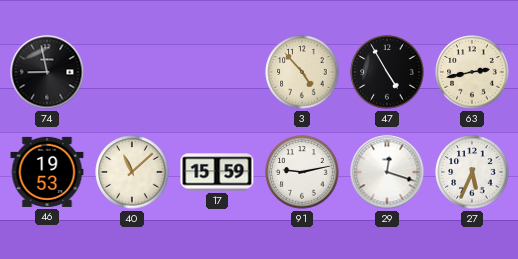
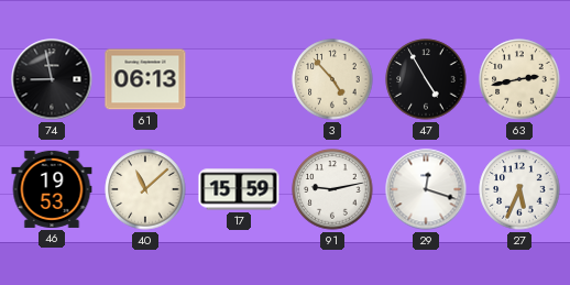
61: none -> 06:13 (145, 79)
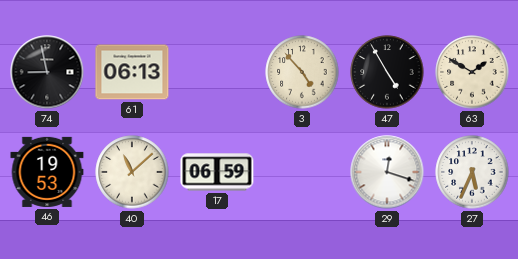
63: 2:43 -> 1:50 (472, 72)
17: 15:59 -> 06:59 (217, 172)
91: 9:13 -> none (332, 189)
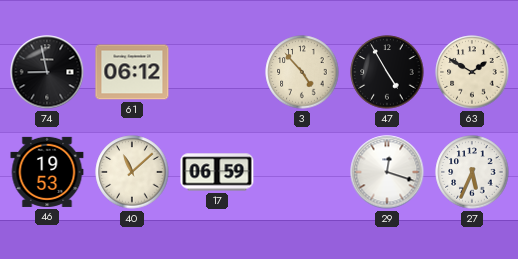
61: 06:13 -> 06:12 (132, 72)
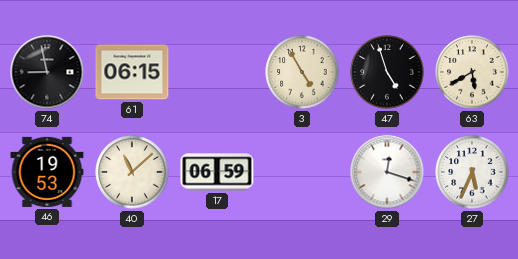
61: 06:12 -> 06:15 (132, 72)
3: 4:53 -> 4:55 (302, 72)
47: 4:55 -> 4:57 (387, 72)
63: 1:50 -> 5:40 (472, 72)
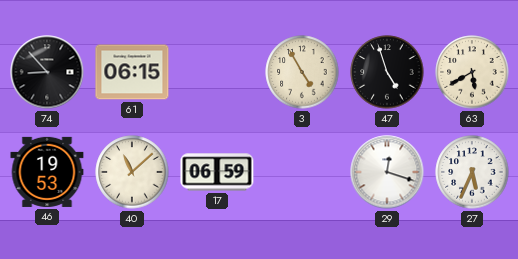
74: 8:58 -> 8:53 (47, 72)
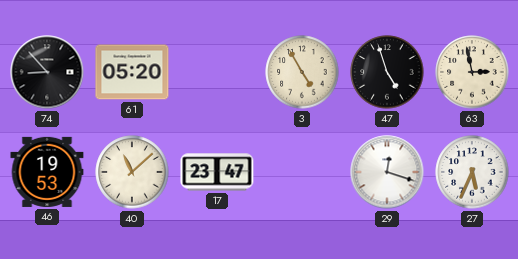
61: 06:15 -> 05:20 (132, 72)
63: 5:40 -> 2:58 (472, 72)
17: 06:59 -> 23:47 (217, 172)
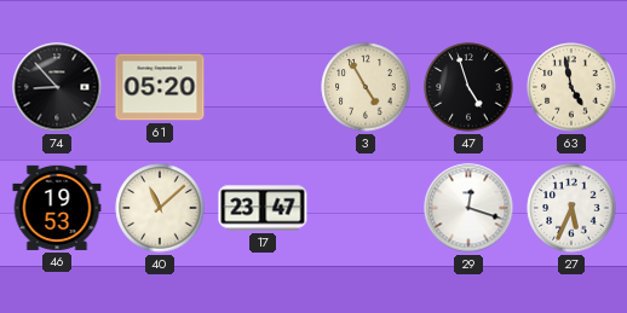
63: 2:58 -> 4:58 (571, 87)
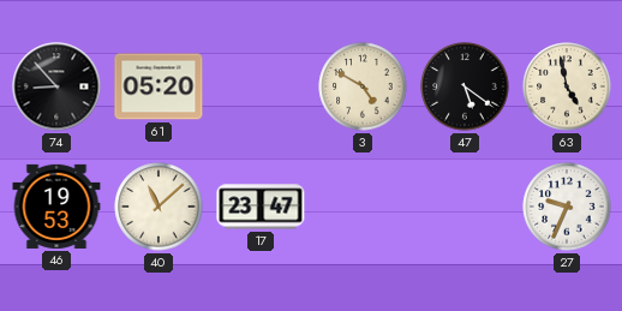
3: 4:55 -> 4:50 (363, 86)
47: 4:57 -> 5:21 (465, 86)
29: 12:18 -> none (468, 208)
27: 5:34 -> 9:34 (567, 207)
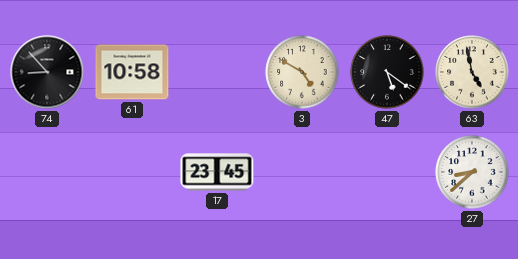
61: 05:20 -> 10:58 (132, 72)
46: 19:53 -> none (56, 207)
40: 11:08 -> none (159, 207)
17: 23:47 -> 23:45 (217, 172)
27: 9:34 -> 8:38 (472, 172)
